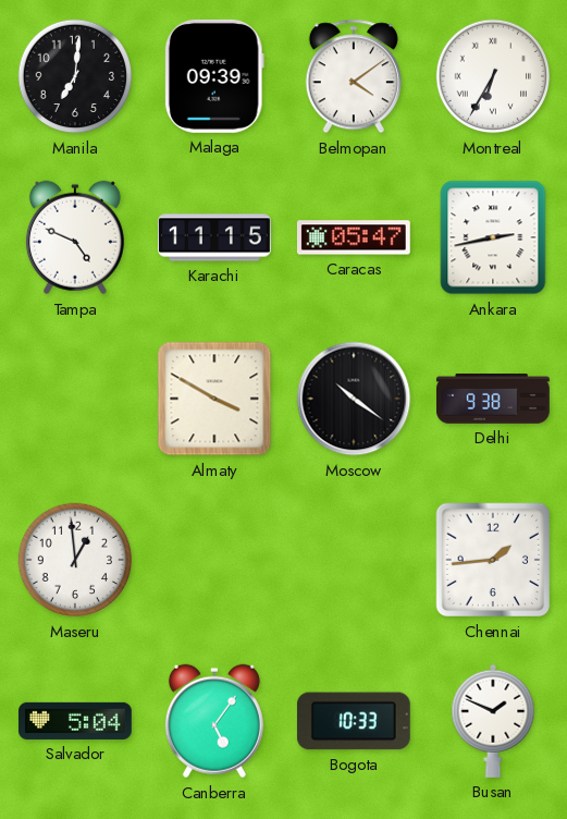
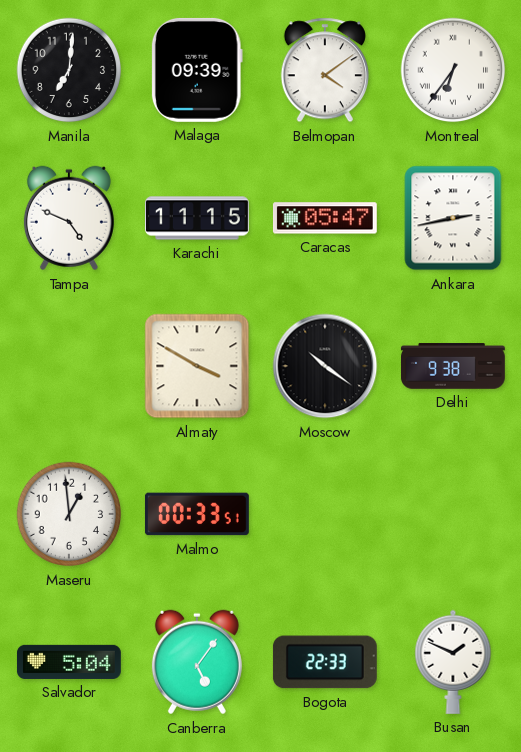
Montreal: 6:35 -> 6:36 (453, 70)
Malmo: none -> 00:33 (197, 514)
Chennai: 1:44 -> none (493, 560)
Bogota: 10:33 -> 22:33 (325, 662)
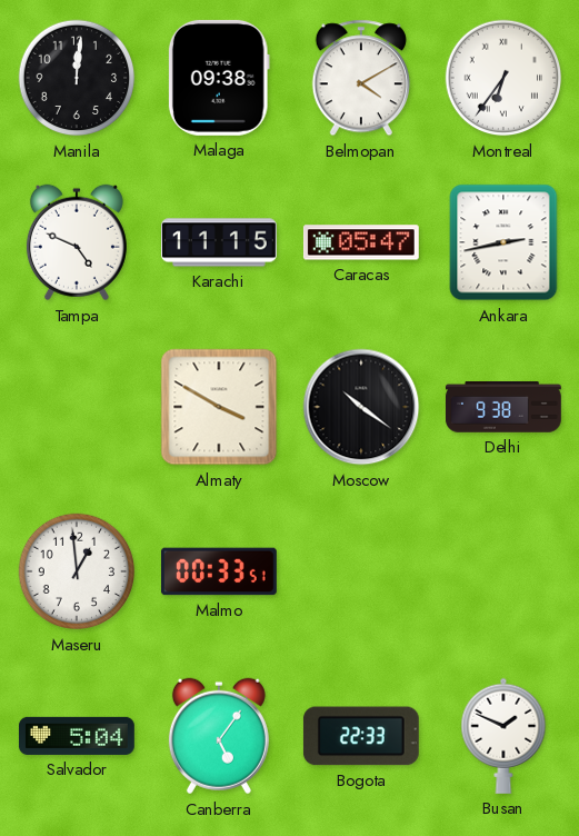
Manila: 7:01 -> 12:01 (77, 78)
Malaga: 09:39 -> 09:38 (219, 78)
Belmopan: 4:09 -> 4:10 (361, 78)
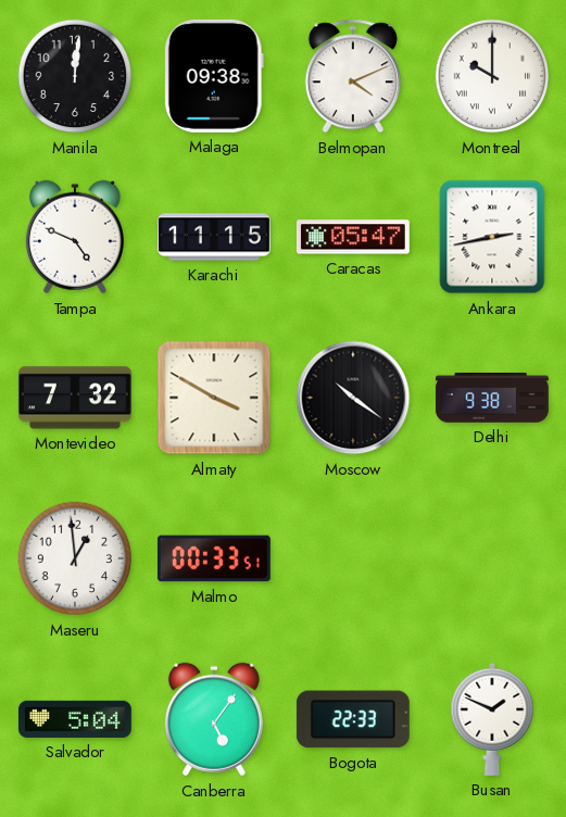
Belmopan: 4:10 -> 4:11 (353, 76)
Montreal: 6:36 -> 10:00 (492, 76)
Montevideo: none -> 7:32 (75, 398)
